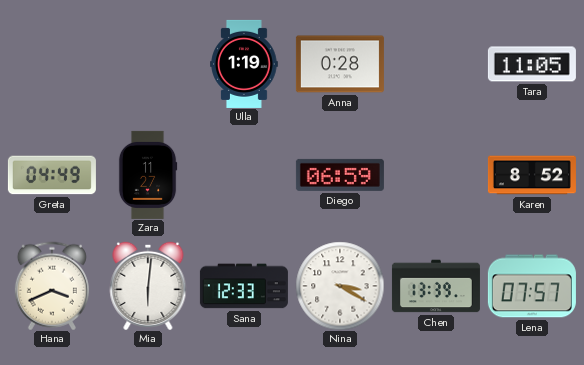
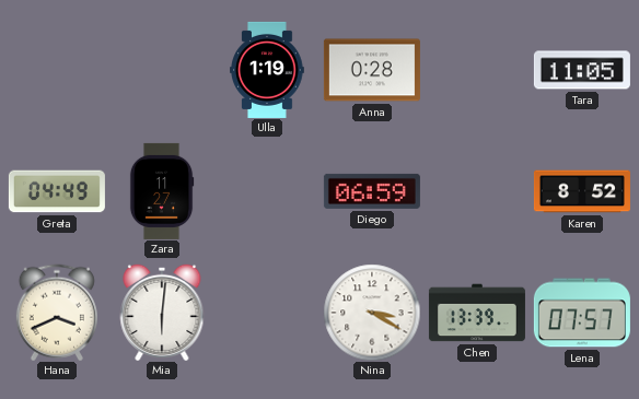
Sana: 12:33 -> none (244, 286)
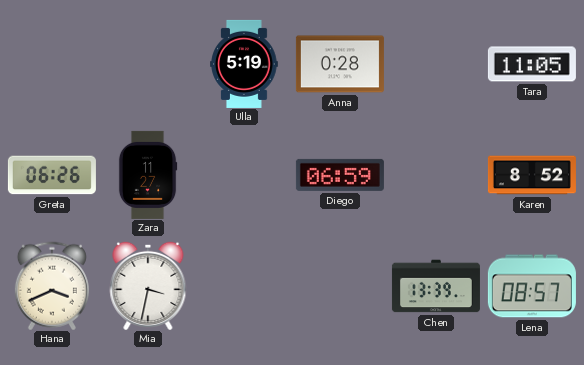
Ulla: 1:19 -> 5:19 (244, 64)
Greta: 04:49 -> 06:26 (52, 175)
Mia: 6:01 -> 3:32 (148, 285)
Nina: 3:20 -> none (372, 313)
Lena: 07:57 -> 08:57 (532, 286)
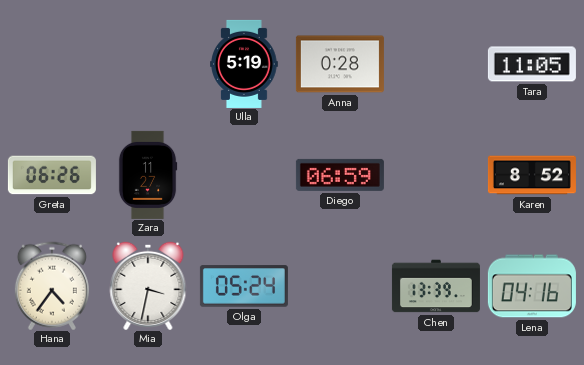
Hana: 3:41 -> 4:36 (52, 286)
Olga: none -> 05:24 (244, 286)
Lena: 08:57 -> 04:16 (532, 286)
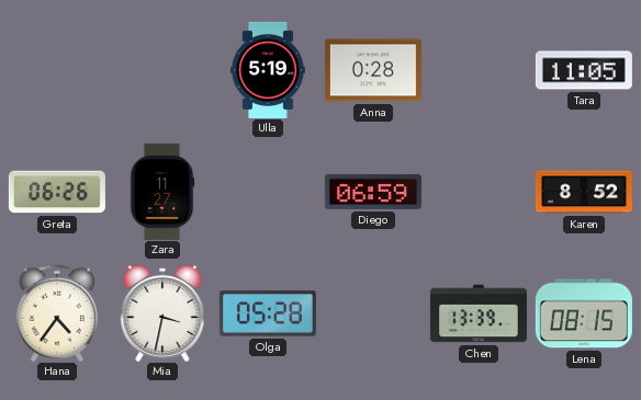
Olga: 05:24 -> 05:28 (268, 313)
Lena: 04:16 -> 08:15 (584, 313)
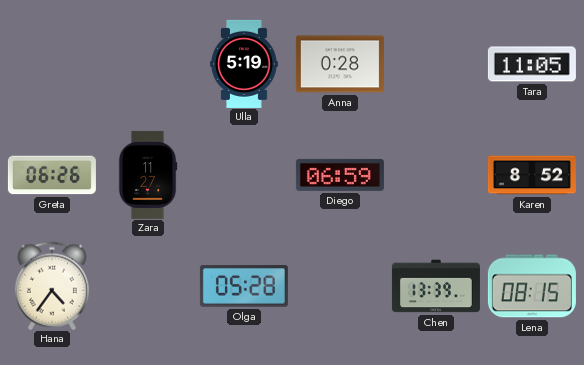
Mia: 3:32 -> none (162, 312)
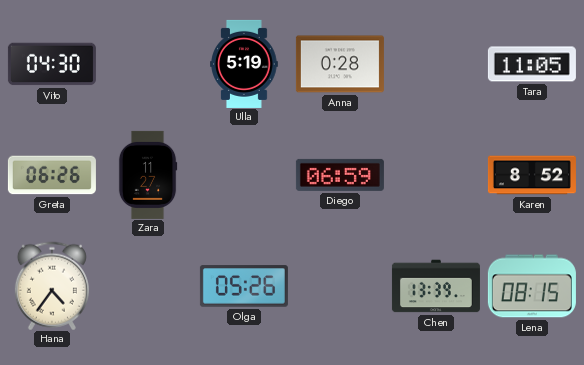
Vito: none -> 04:30 (52, 64)
Olga: 05:28 -> 05:26 (244, 286)
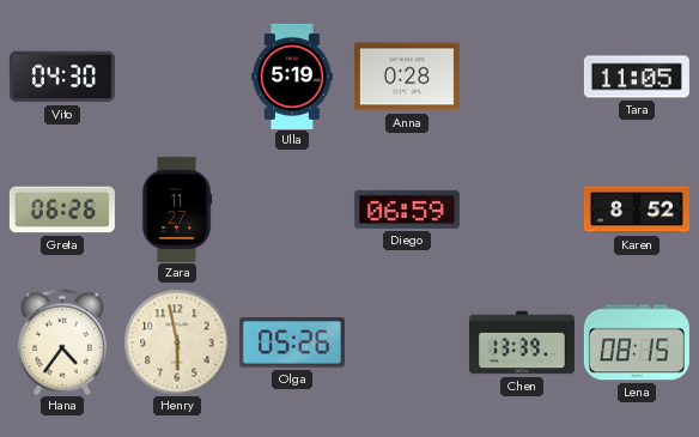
Henry: none -> 5:58 (177, 342)
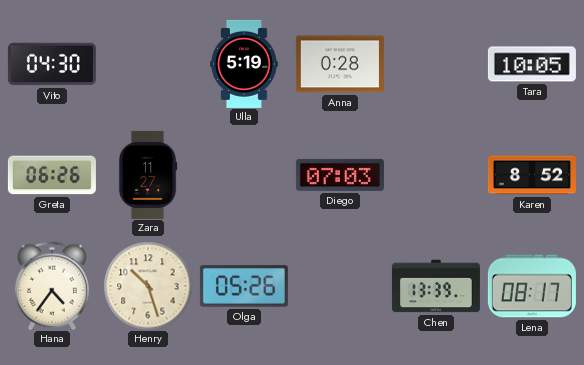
Tara: 11:05 -> 10:05 (532, 64)
Diego: 06:59 -> 07:03 (340, 175)
Henry: 5:58 -> 10:27 (148, 286)
Lena: 08:15 -> 08:17 (532, 286)
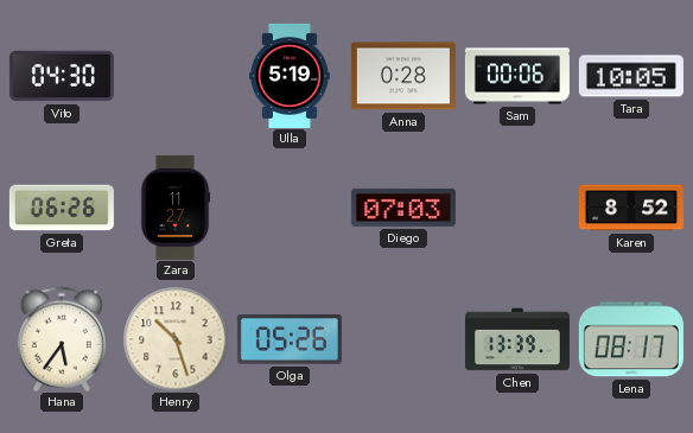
Sam: none -> 00:06 (517, 76)
Hana: 4:36 -> 5:36 (62, 339)
